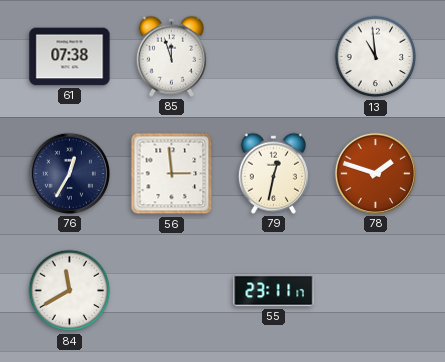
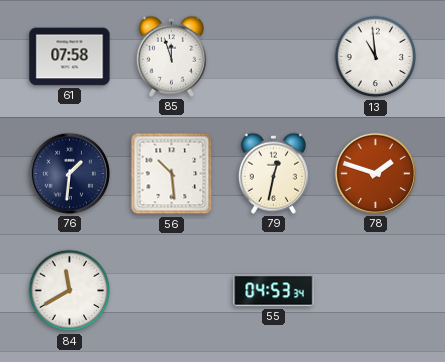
61: 07:38 -> 07:58 (70, 57)
76: 12:35 -> 1:31 (69, 173)
56: 2:59 -> 10:29 (172, 174)
55: 23:11 -> 04:53 (274, 291)
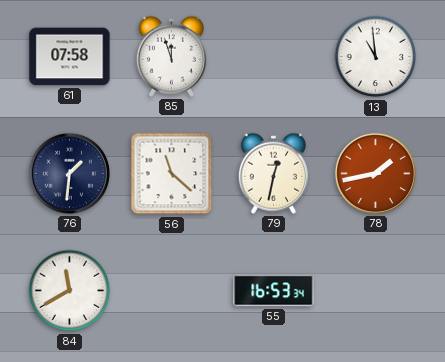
56: 10:29 -> 11:22 (172, 174)
78: 1:48 -> 1:43 (375, 173)
55: 04:53 -> 16:53 (274, 291)
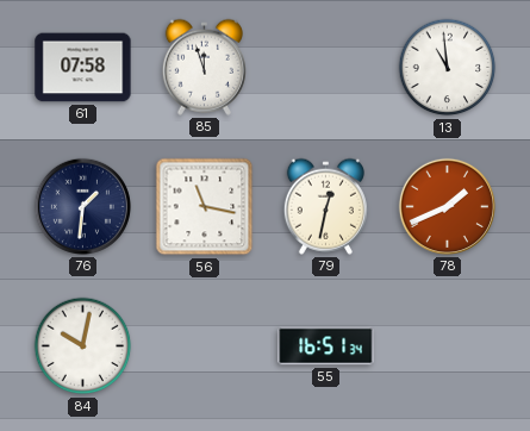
56: 11:22 -> 11:17 (205, 207)
78: 1:43 -> 1:41 (447, 206)
84: 11:40 -> 10:02 (83, 346)
55: 16:53 -> 16:51 (326, 346)
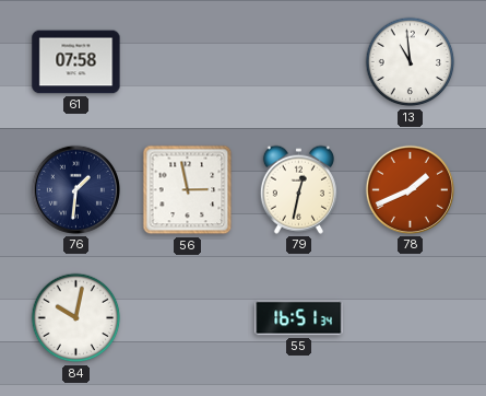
85: 11:57 -> none (204, 67)
56: 11:17 -> 2:58 (188, 190)
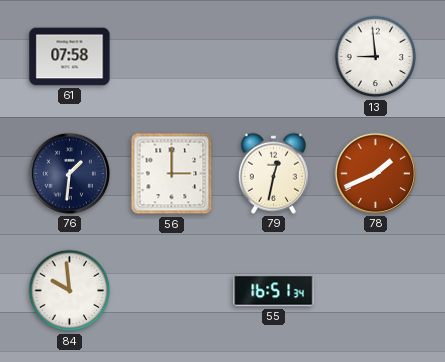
13: 10:59 -> 8:59 (376, 57)
56: 2:58 -> 3:00 (172, 174)
84: 10:02 -> 9:59 (70, 291)
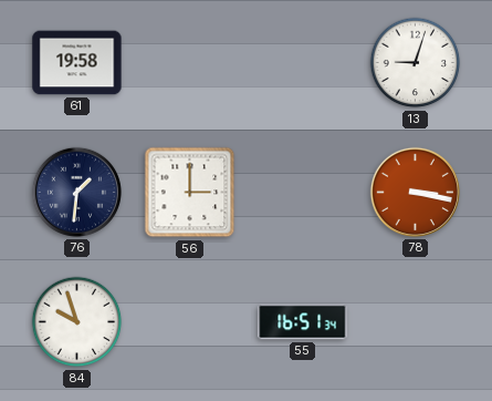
61: 07:58 -> 19:58 (77, 63)
13: 8:59 -> 9:03 (416, 63)
79: 12:32 -> none (273, 173)
78: 1:41 -> 3:17 (415, 192)
84: 9:59 -> 9:57 (77, 322)
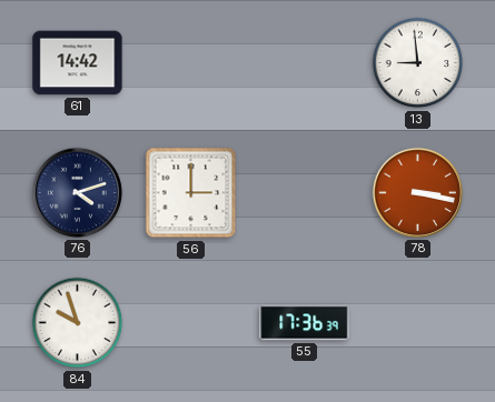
61: 19:58 -> 14:42 (78, 63)
13: 9:03 -> 8:59 (418, 63)
76: 1:31 -> 4:12 (77, 192)
55: 16:51 -> 17:36 (305, 323)
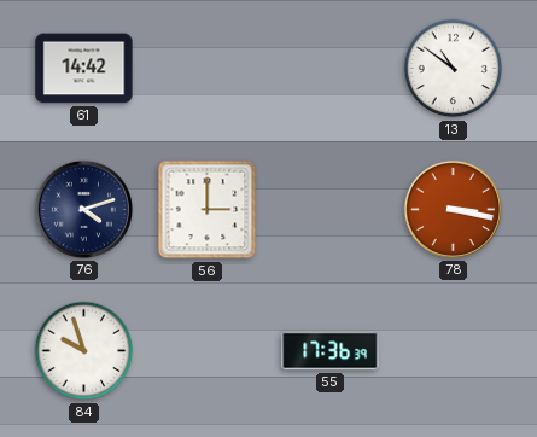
13: 8:59 -> 10:51 (454, 69)
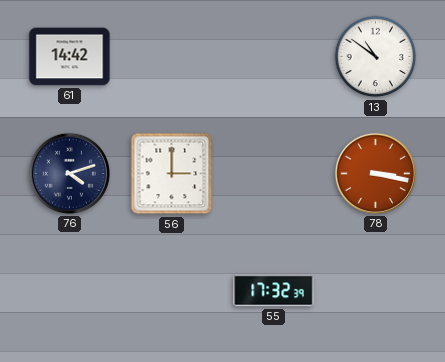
84: 9:57 -> none (84, 351)
55: 17:36 -> 17:32 (274, 291)
